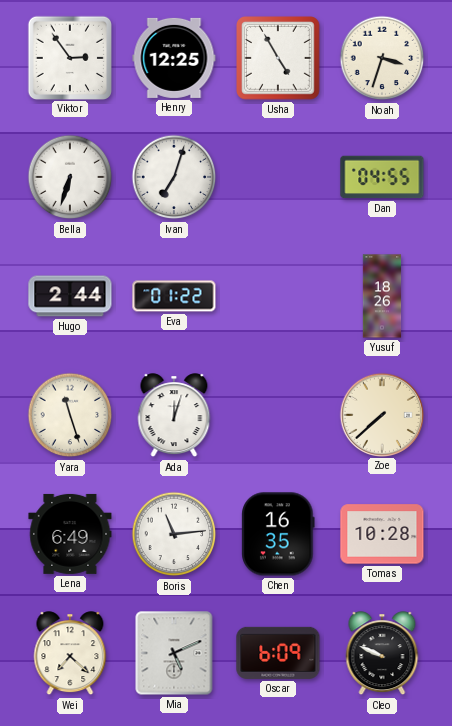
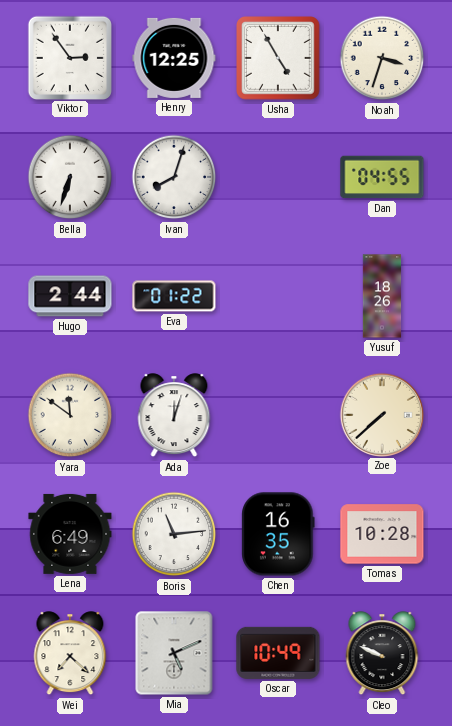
Ivan: 7:03 -> 8:03 (174, 177)
Yara: 11:27 -> 11:51 (70, 415)
Oscar: 6:09 -> 10:49 (278, 653)
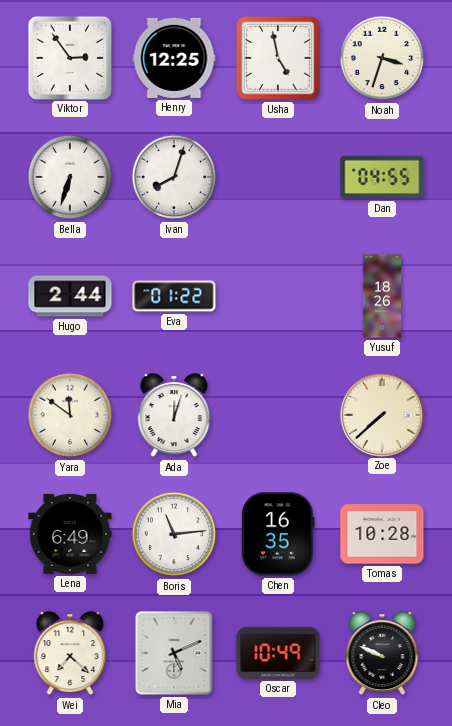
Usha: 4:55 -> 4:58 (279, 59)
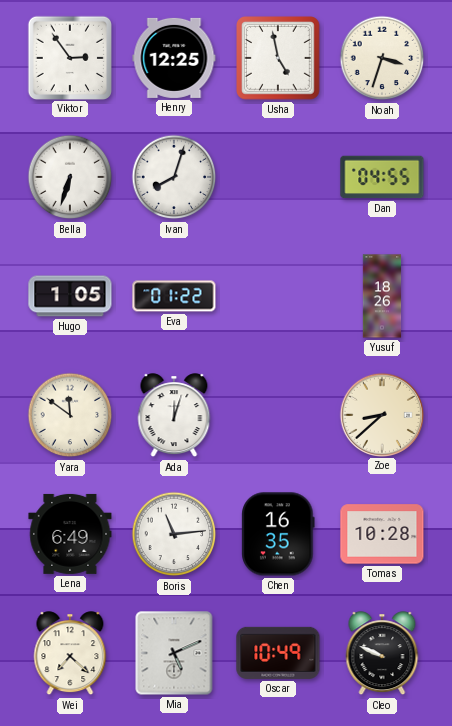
Hugo: 2:44 -> 1:05 (70, 296)
Zoe: 7:38 -> 8:38 (381, 414)
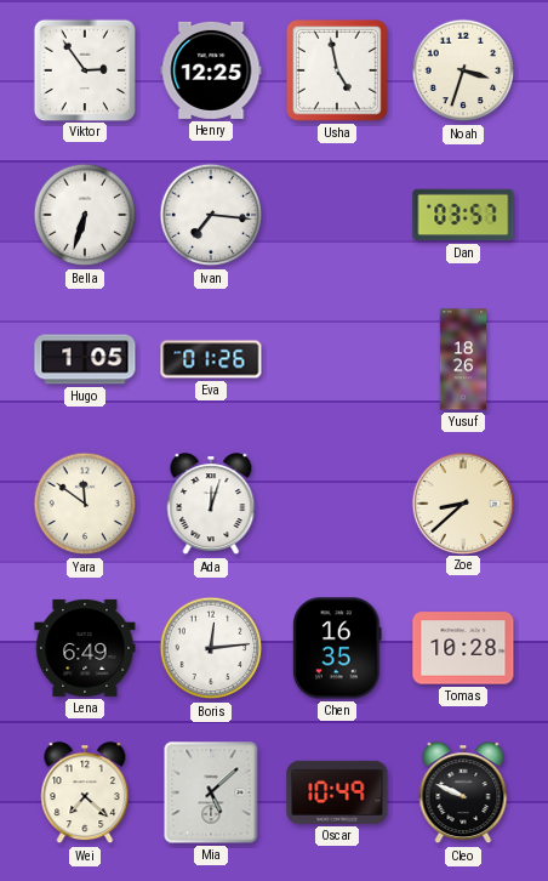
Ivan: 8:03 -> 7:16 (211, 215)
Dan: 04:55 -> 03:57 (463, 215)
Eva: 01:22 -> 01:26 (211, 359)
Boris: 11:14 -> 12:14 (211, 648)
Mia: 5:11 -> 5:08 (211, 792)
